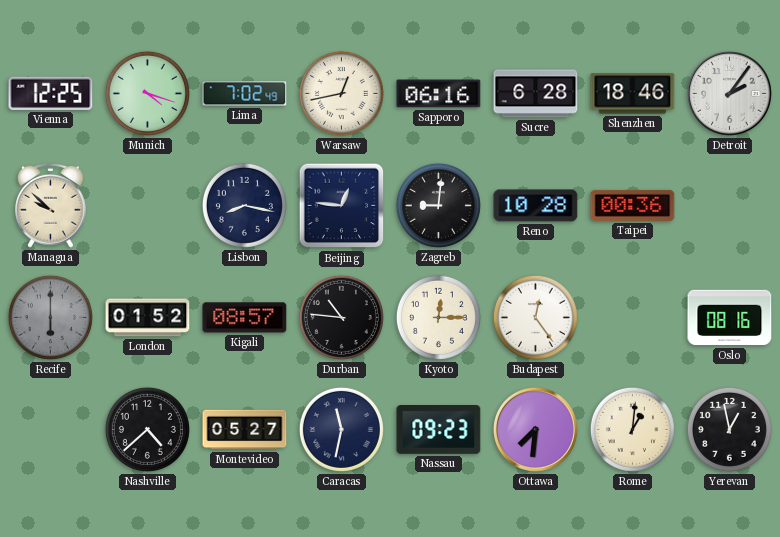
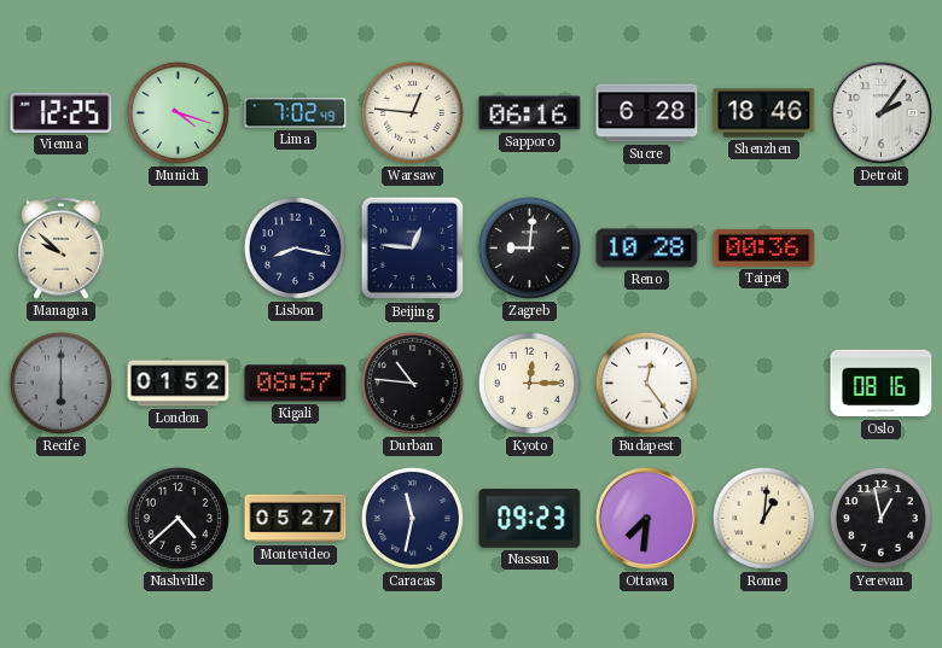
Warsaw: 12:43 -> 12:46 (412, 112)
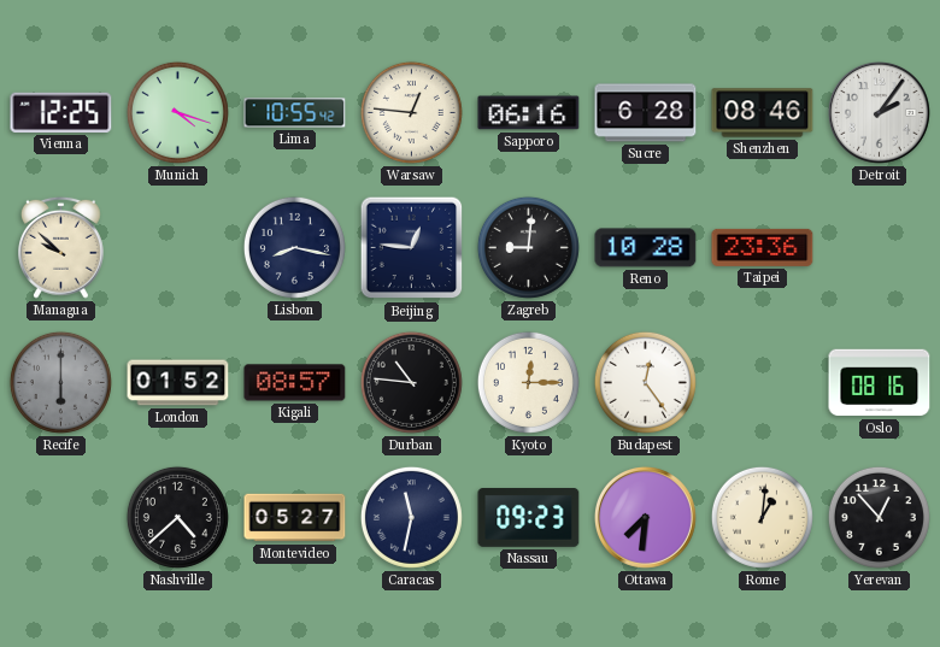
Lima: 7:02 -> 10:55 (295, 113)
Shenzhen: 18:46 -> 08:46 (763, 113)
Taipei: 00:36 -> 23:36 (763, 247)
Yerevan: 12:58 -> 12:53 (879, 517)
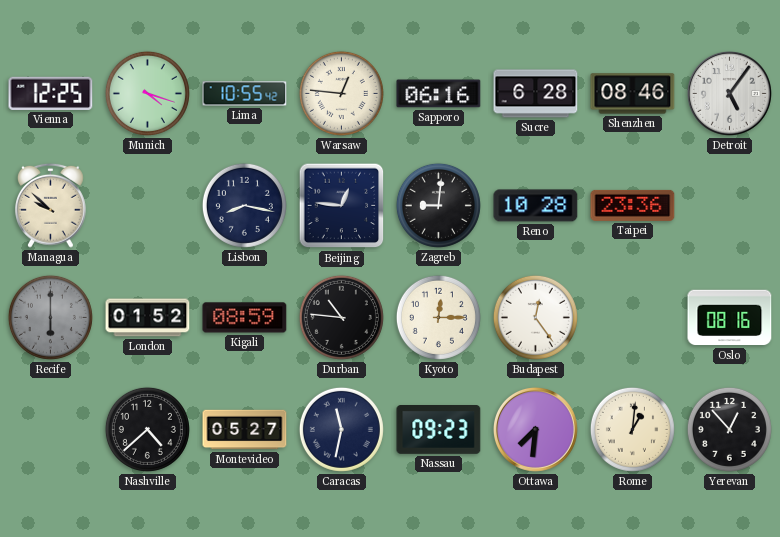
Detroit: 2:06 -> 5:06 (729, 93)
Kigali: 08:57 -> 08:59 (245, 318)
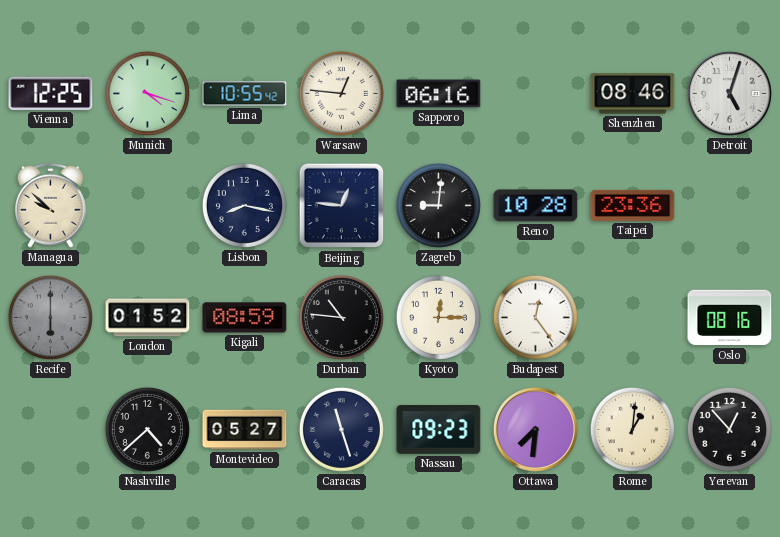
Sucre: 6:28 -> none (536, 94)
Detroit: 5:06 -> 5:03 (729, 93)
Caracas: 11:32 -> 11:27 (341, 429)
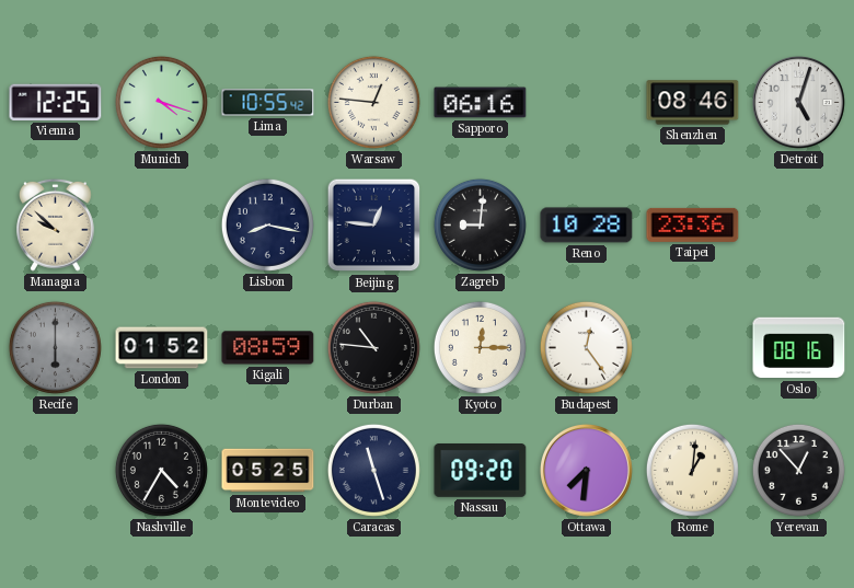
Nashville: 4:38 -> 4:35 (161, 470)
Montevideo: 05:27 -> 05:25 (268, 471)
Nassau: 09:23 -> 09:20 (481, 471)
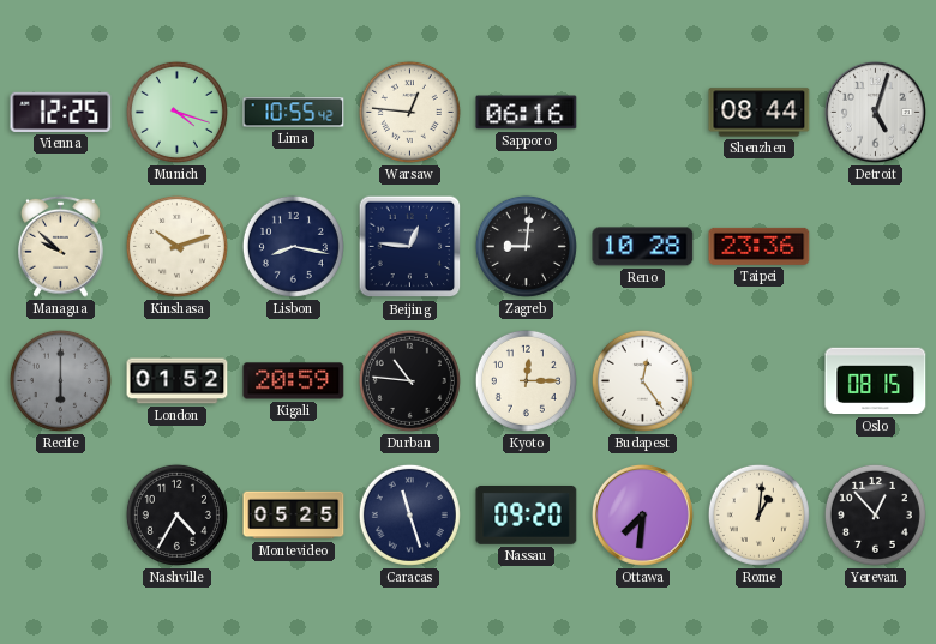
Shenzhen: 08:46 -> 08:44 (760, 113)
Kinshasa: none -> 10:12 (176, 246)
Kigali: 08:59 -> 20:59 (294, 381)
Oslo: 08:16 -> 08:15 (876, 381)
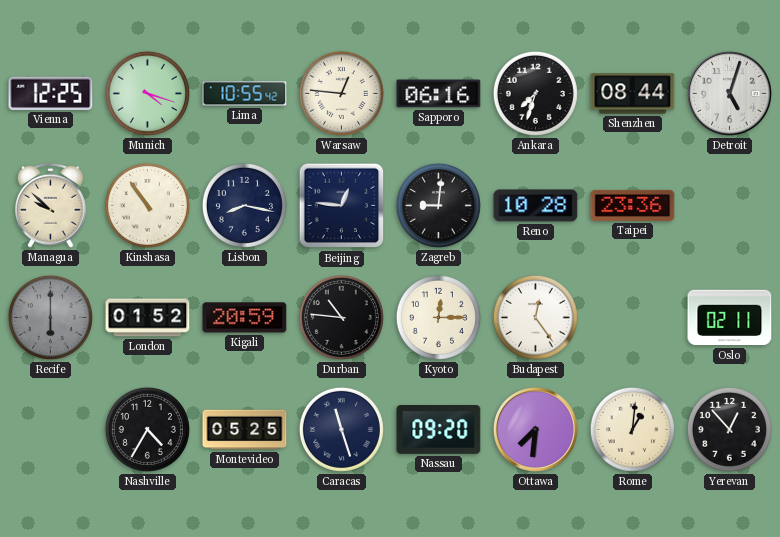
Ankara: none -> 7:33 (535, 93)
Kinshasa: 10:12 -> 10:54 (147, 205)
Oslo: 08:15 -> 02:11 (730, 318)
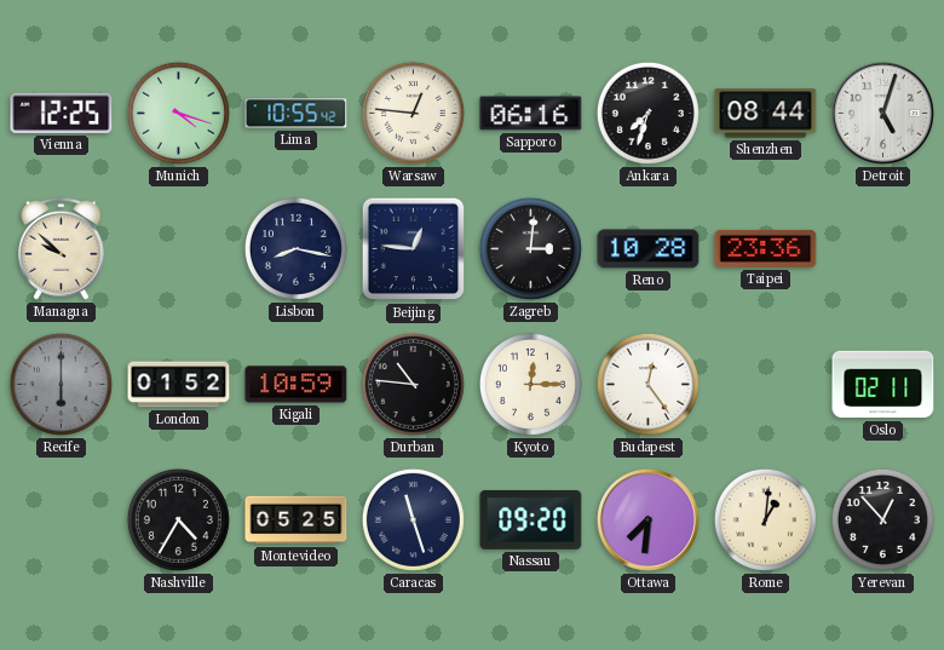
Kinshasa: 10:54 -> none (147, 205)
Zagreb: 9:01 -> 3:01 (530, 248)
Kigali: 20:59 -> 10:59 (297, 385)
